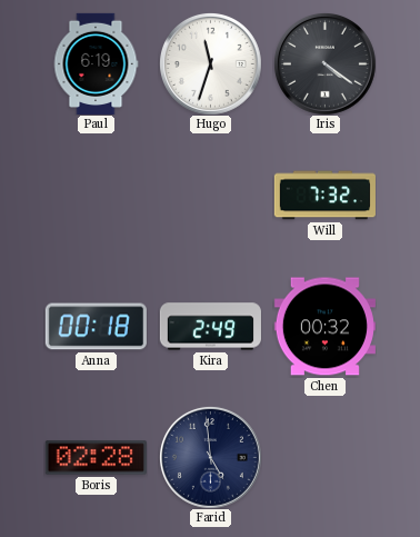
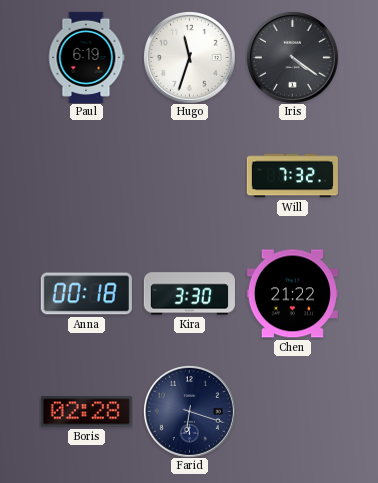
Kira: 2:49 -> 3:30 (189, 294)
Chen: 00:32 -> 21:22 (292, 294)
Farid: 4:59 -> 6:18 (189, 411)
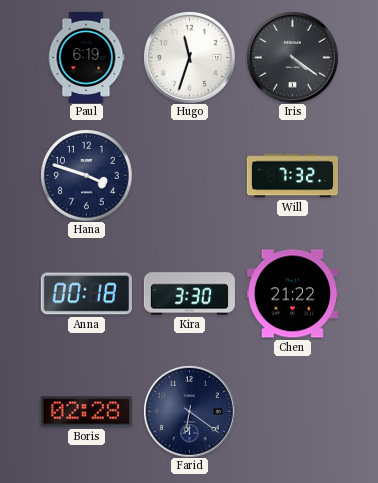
Hana: none -> 3:48 (87, 176)
Farid: 6:18 -> 6:21 (189, 411)
